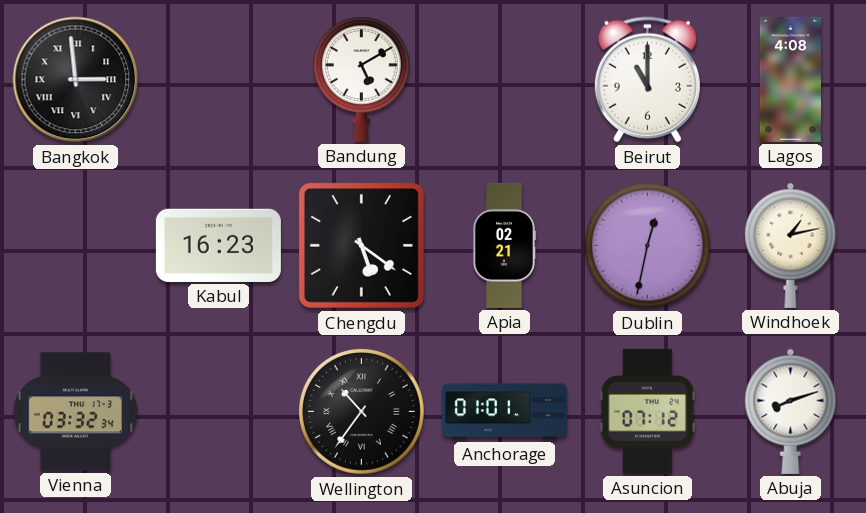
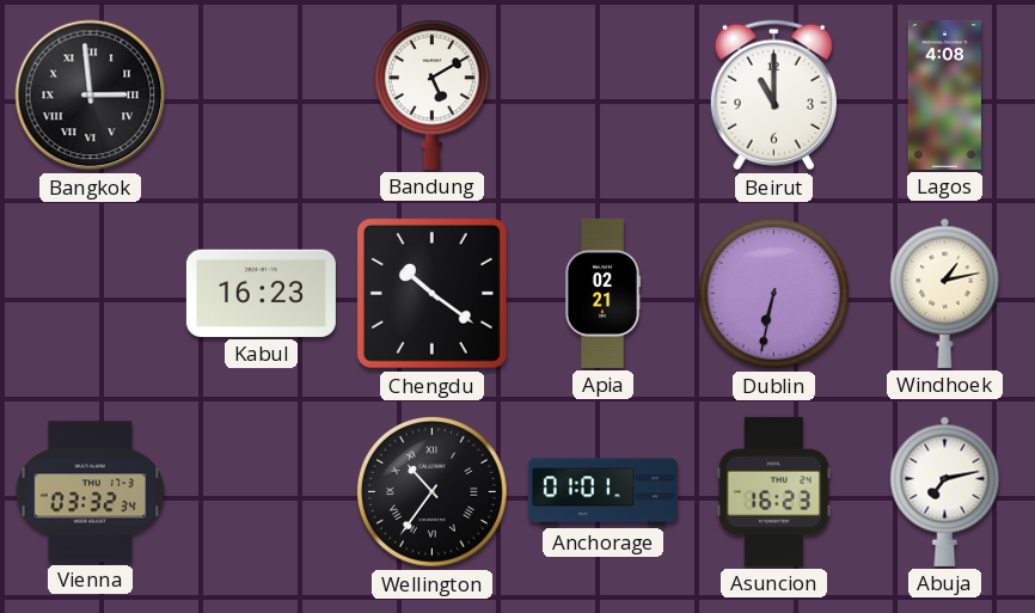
Chengdu: 5:21 -> 10:21 (431, 293)
Dublin: 12:32 -> 6:32 (773, 293)
Asuncion: 07:12 -> 16:23 (774, 491)
Abuja: 8:12 -> 7:13 (945, 491)
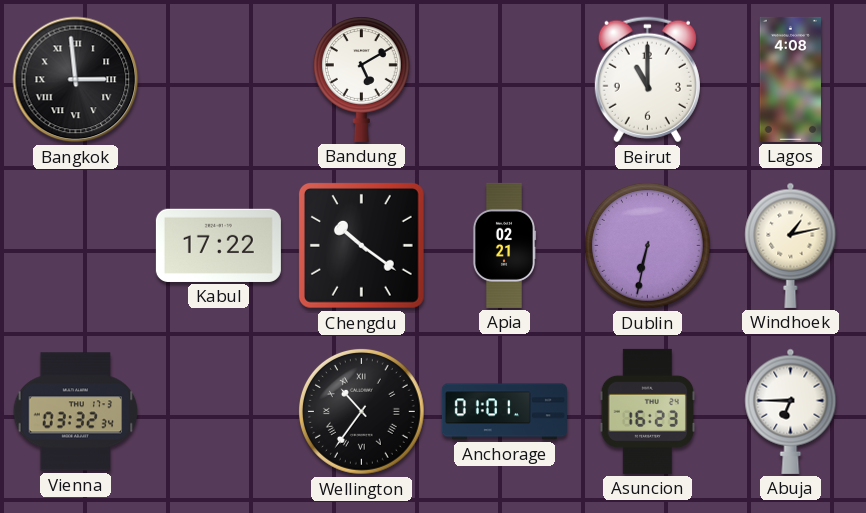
Kabul: 16:23 -> 17:22 (218, 245)
Abuja: 7:13 -> 6:45 (791, 411)
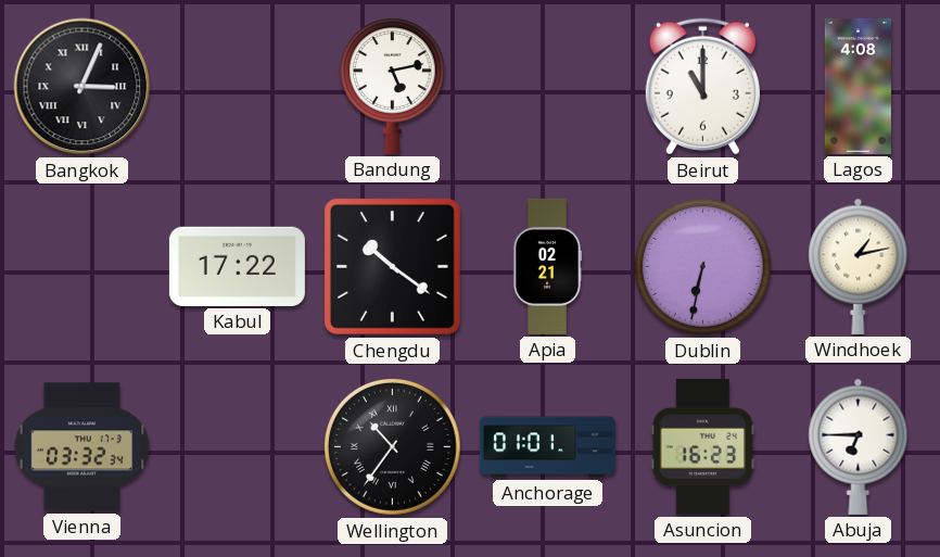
Bangkok: 2:59 -> 3:04 (82, 87)
Bandung: 5:10 -> 5:13 (392, 86)
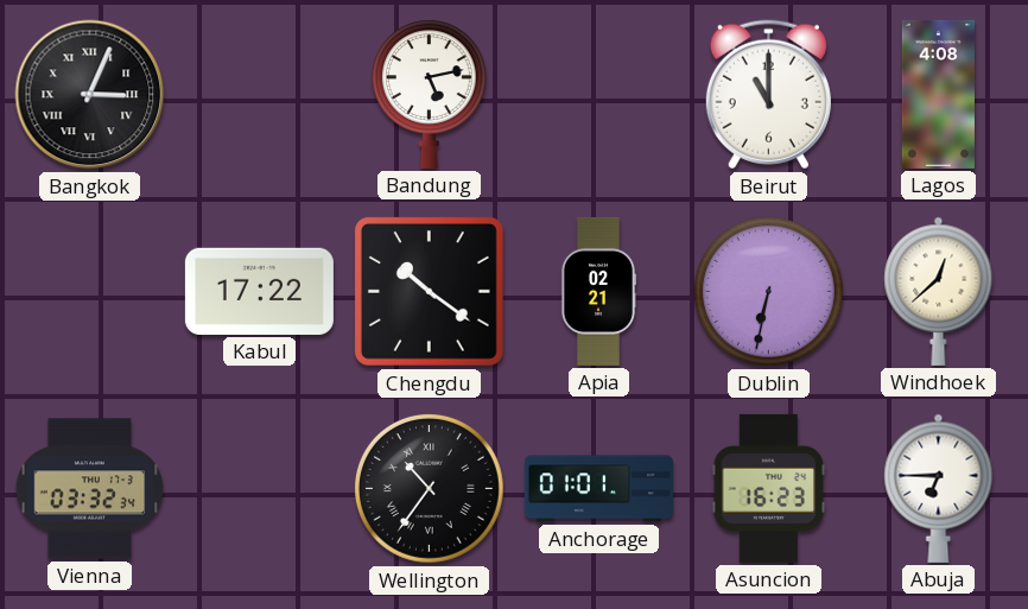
Windhoek: 1:13 -> 12:38 (939, 291)
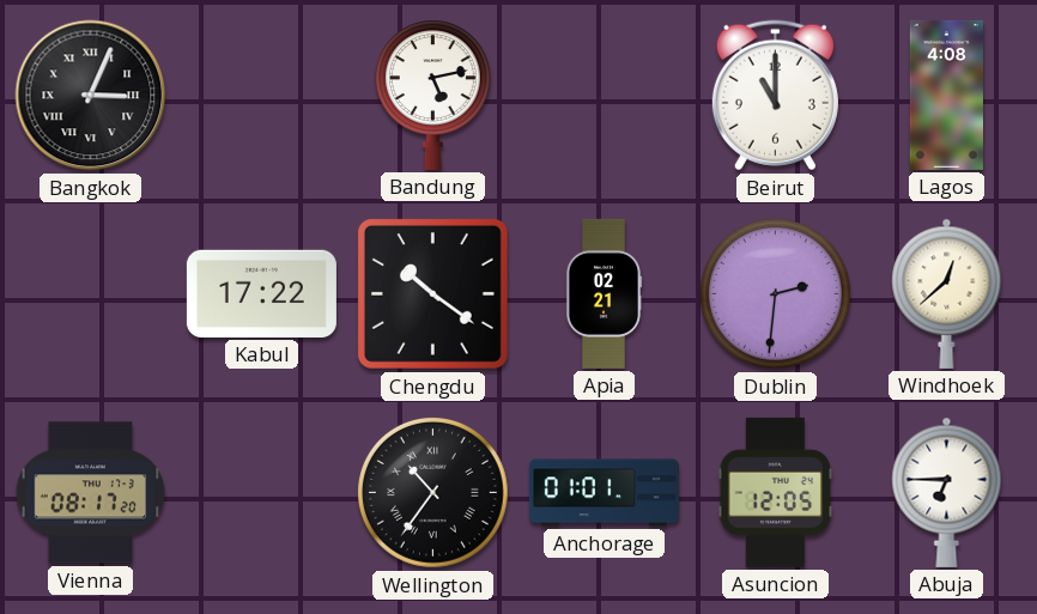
Dublin: 6:32 -> 2:31 (775, 293)
Vienna: 03:32 -> 08:17 (91, 493)
Asuncion: 16:23 -> 12:05 (776, 492)
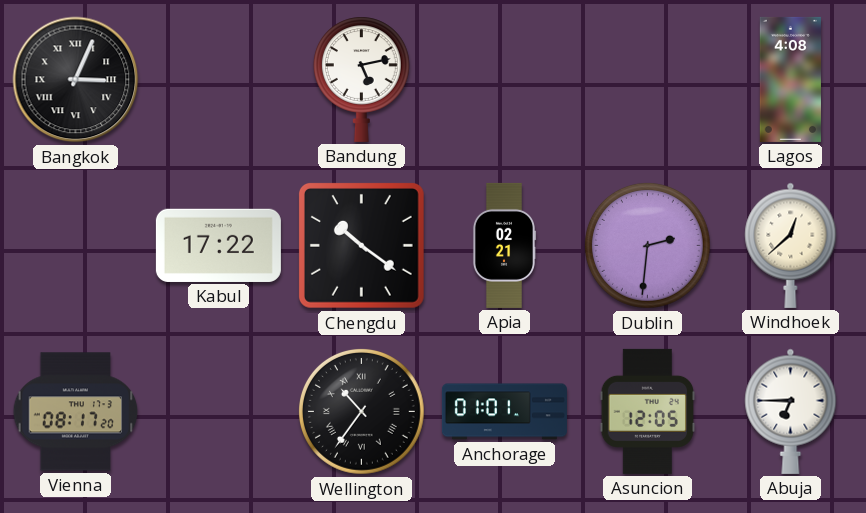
Beirut: 11:00 -> none (775, 96)
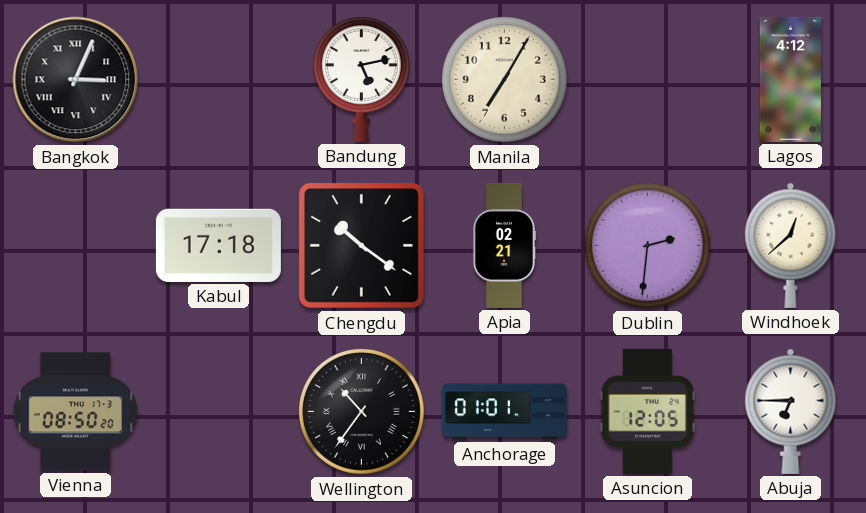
Manila: none -> 7:05 (504, 79)
Lagos: 4:08 -> 4:12 (790, 79)
Kabul: 17:22 -> 17:18 (218, 245)
Vienna: 08:17 -> 08:50 (76, 412)
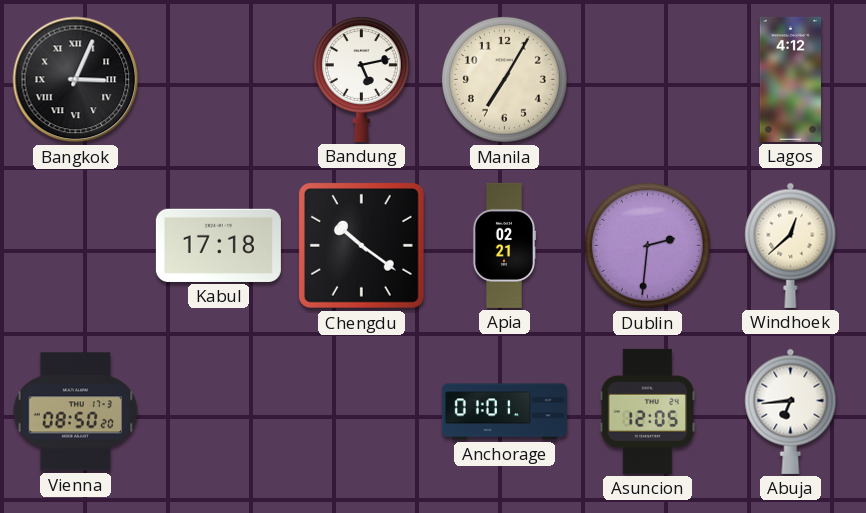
Wellington: 10:36 -> none (361, 411)
Abuja: 6:45 -> 6:44 (791, 411)
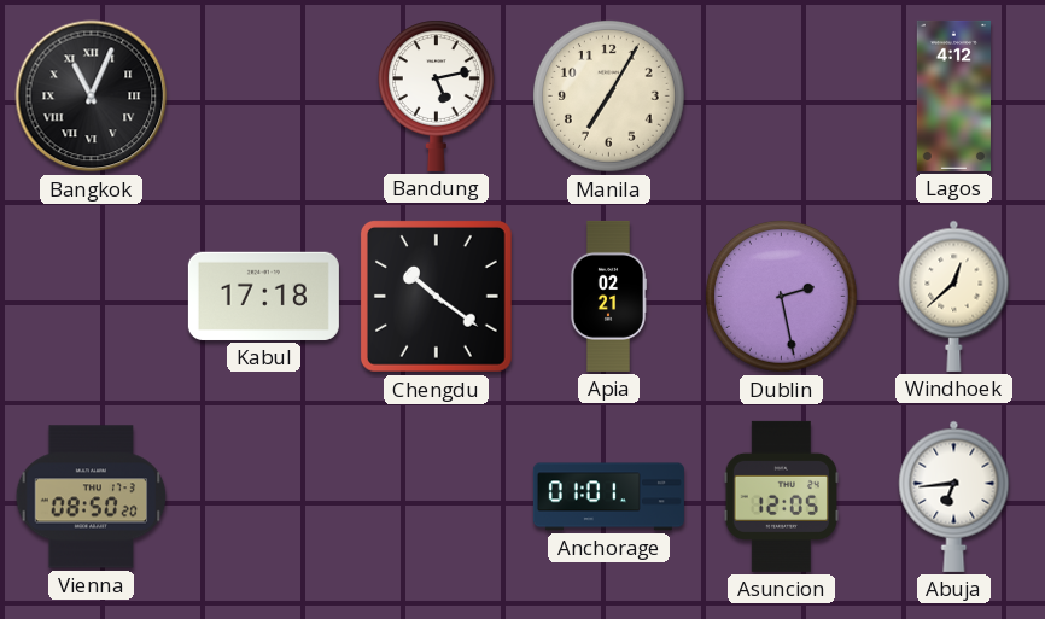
Bangkok: 3:04 -> 11:04 (92, 97)
Dublin: 2:31 -> 2:28 (781, 296)
